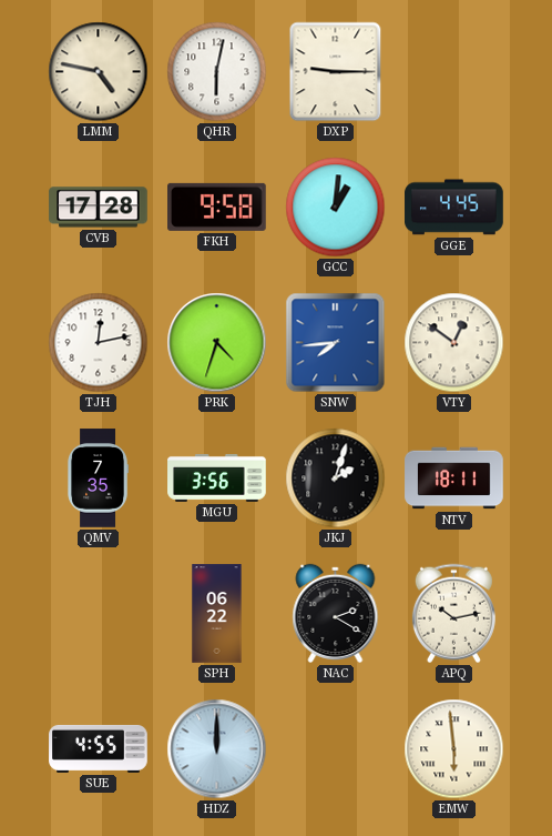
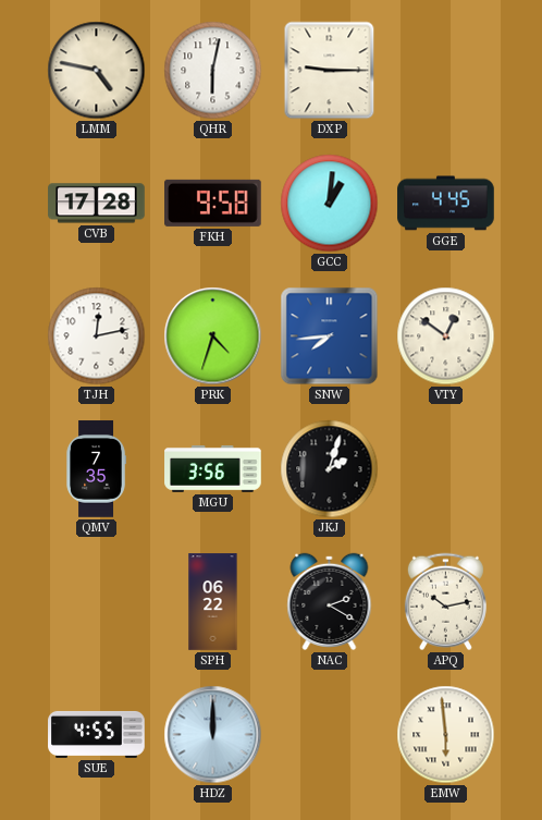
NTV: 18:11 -> none (454, 479)
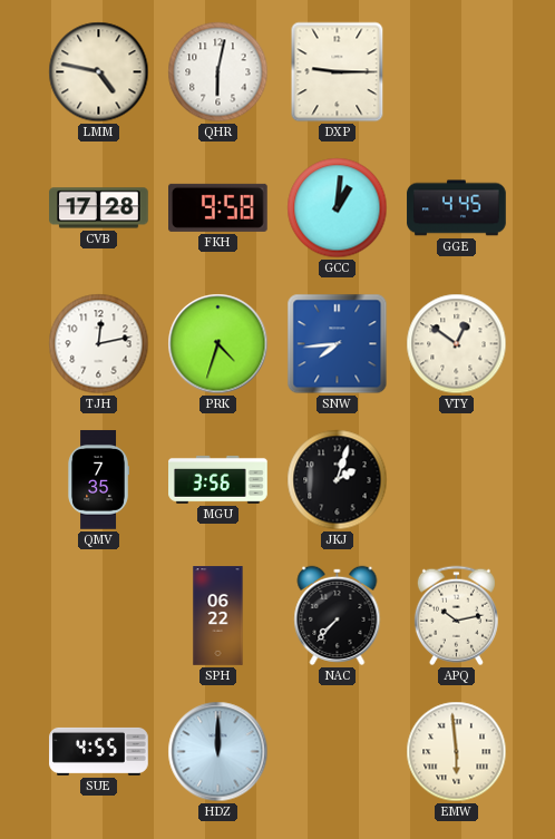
NAC: 2:20 -> 7:37 (338, 615)
